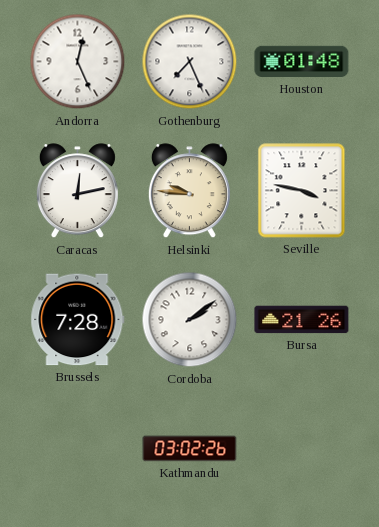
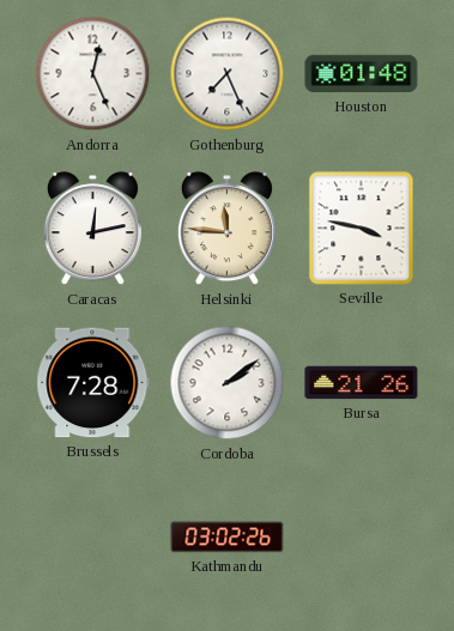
Helsinki: 9:46 -> 11:46 (226, 229)
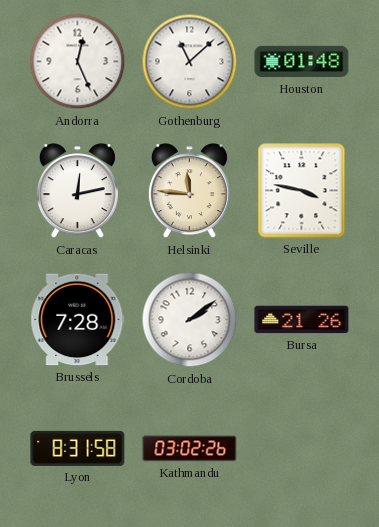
Gothenburg: 7:26 -> 11:08 (190, 62)
Lyon: none -> 8:31 (78, 448)
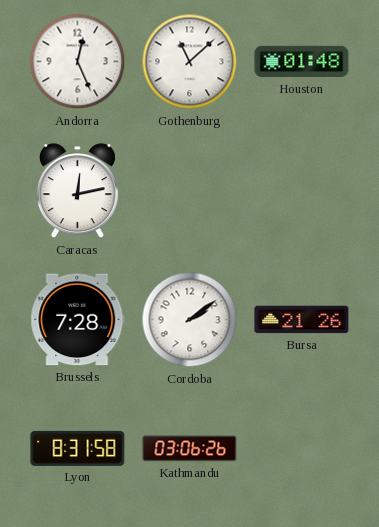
Helsinki: 11:46 -> none (189, 191)
Seville: 3:47 -> none (302, 191)
Kathmandu: 03:02 -> 03:06 (190, 449)
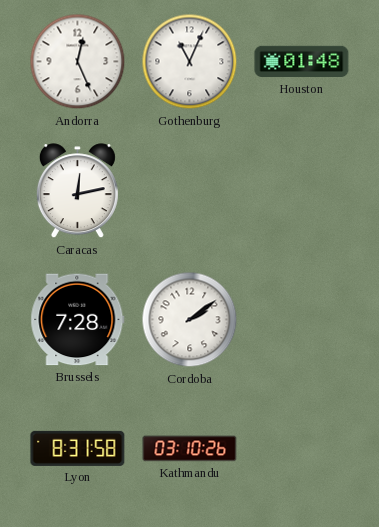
Gothenburg: 11:08 -> 11:04 (190, 62)
Bursa: 21:26 -> none (302, 320)
Kathmandu: 03:06 -> 03:10 (190, 449)
